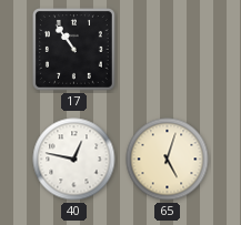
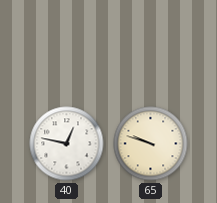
17: 10:54 -> none (73, 49)
65: 5:03 -> 9:48 (151, 144)
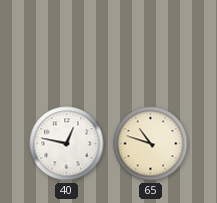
65: 9:48 -> 10:48 (151, 144)
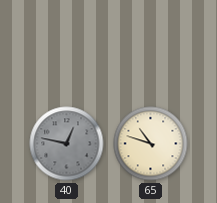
40 dial: white -> grey (67, 144)
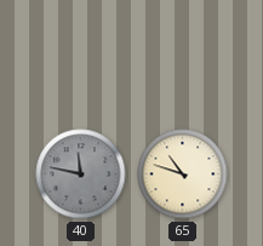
40: 12:47 -> 11:47 (81, 175)
